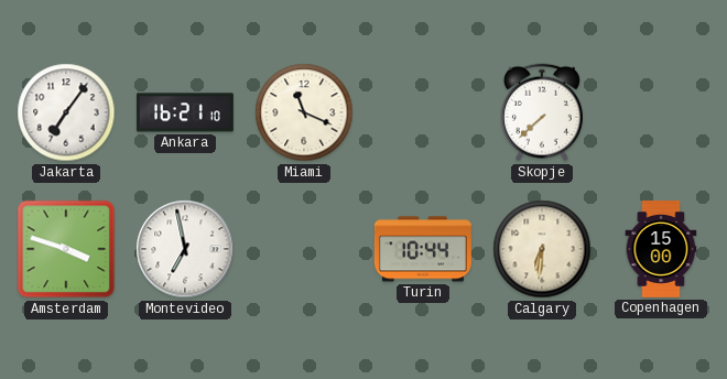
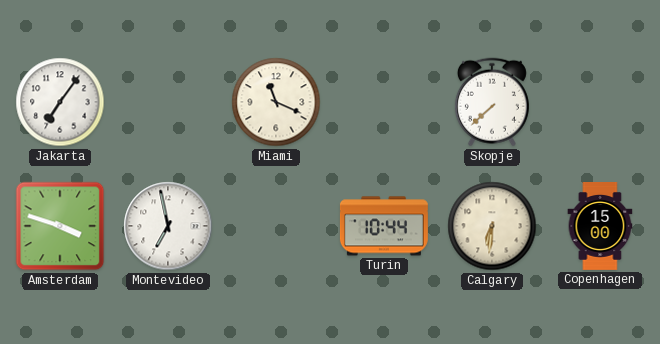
Ankara: 16:21 -> none (185, 112)
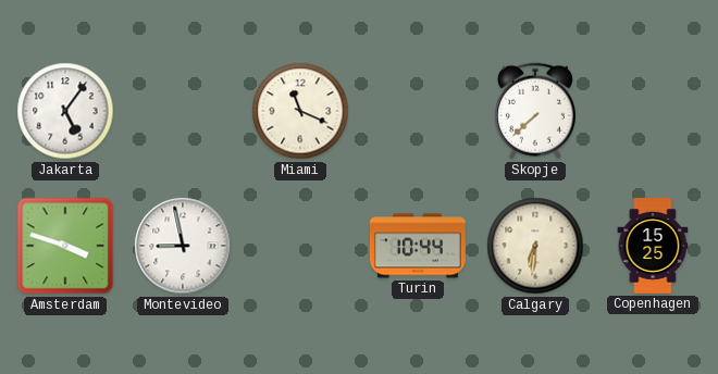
Jakarta: 7:06 -> 5:06 (65, 111)
Montevideo: 6:58 -> 8:58 (183, 246)
Copenhagen: 15:00 -> 15:25 (653, 247)
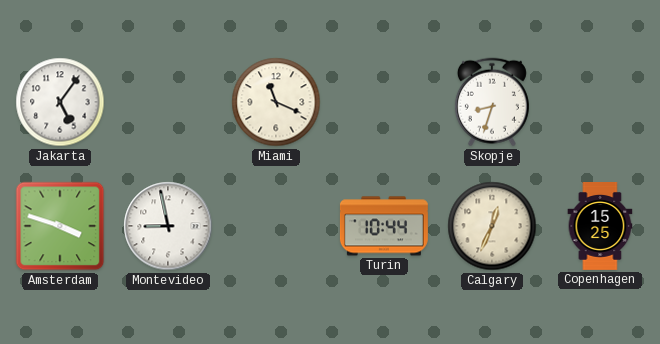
Skopje: 7:38 -> 8:33 (492, 102)
Calgary: 6:31 -> 12:34 (492, 226)
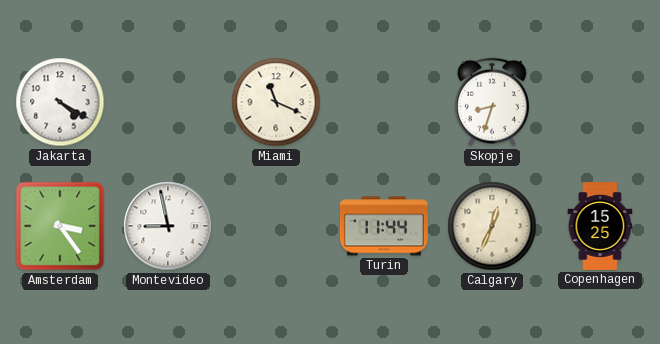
Jakarta: 5:06 -> 4:20 (60, 102)
Amsterdam: 3:48 -> 3:24 (60, 226)
Turin: 10:44 -> 11:44 (384, 226)
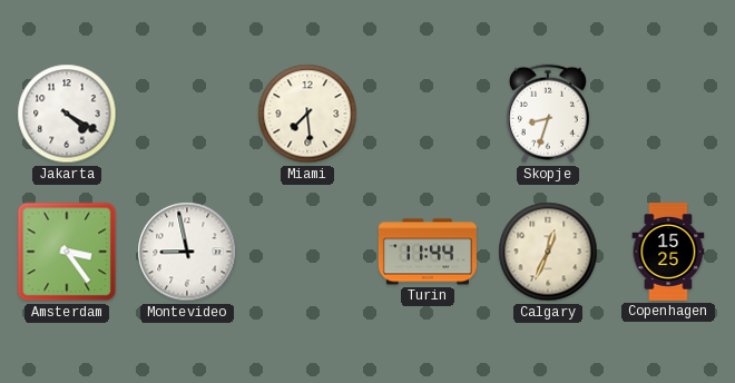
Miami: 11:19 -> 7:29 (307, 114)
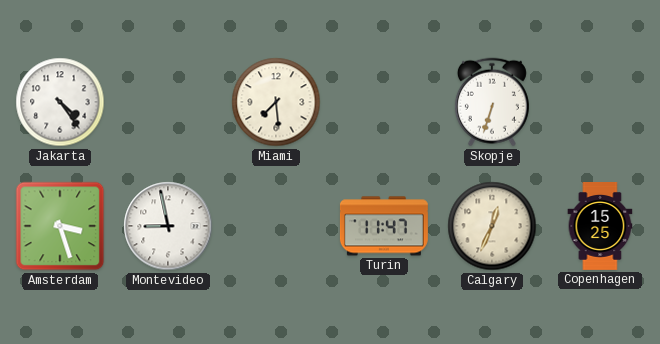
Jakarta: 4:20 -> 4:24 (60, 102)
Skopje: 8:33 -> 6:33 (492, 102)
Amsterdam: 3:24 -> 3:27 (60, 226)
Turin: 11:44 -> 11:47 (384, 226)
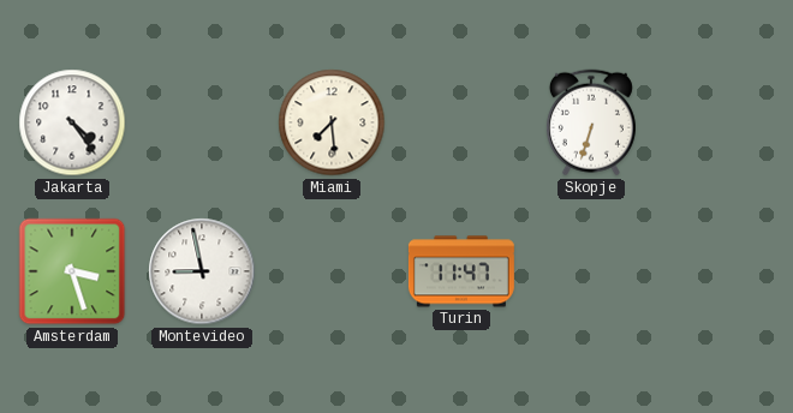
Calgary: 12:34 -> none (492, 226)
Copenhagen: 15:25 -> none (600, 227)
